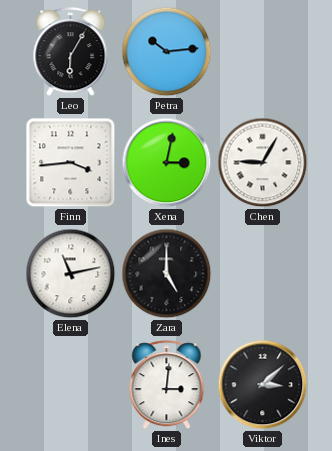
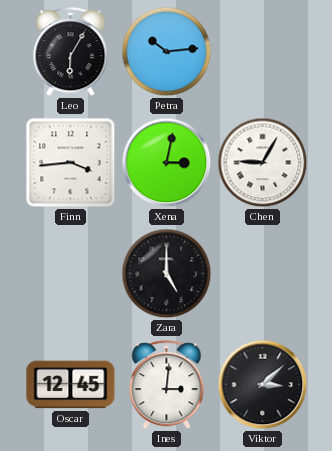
Elena: 11:13 -> none (71, 274)
Oscar: none -> 12:45 (71, 385)
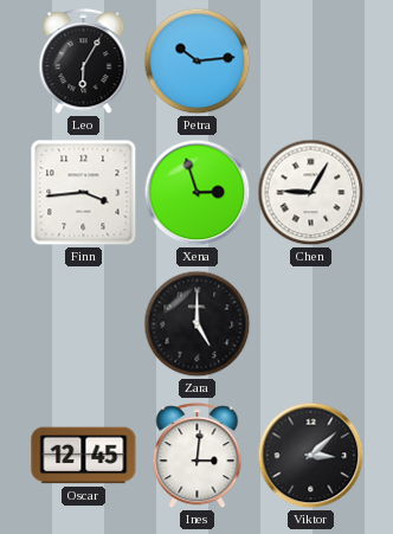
Xena: 3:02 -> 2:57 (198, 193)
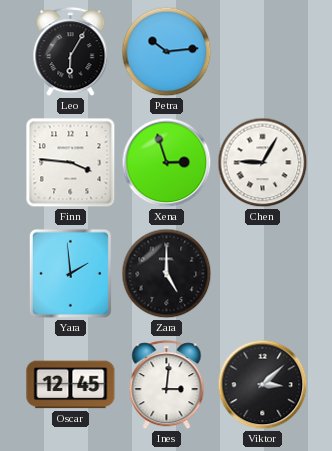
Finn: 3:44 -> 3:46 (71, 163)
Yara: none -> 1:59 (70, 273)
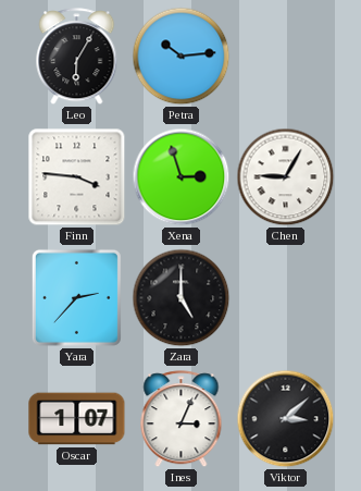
Yara: 1:59 -> 2:37 (76, 297)
Oscar: 12:45 -> 1:07 (77, 419)
Ines: 3:01 -> 3:04 (182, 419)
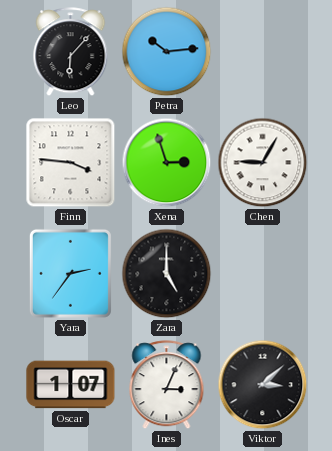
Leo: 6:05 -> 6:07 (71, 52)
Yara: 2:37 -> 2:36 (70, 273)
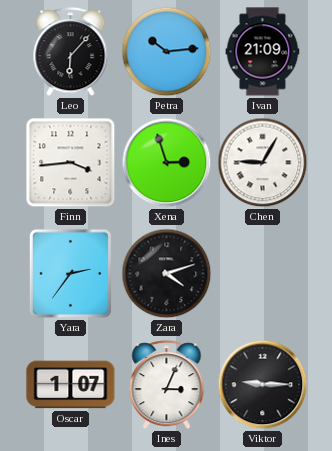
Ivan: none -> 21:09 (263, 52)
Finn: 3:46 -> 3:44 (71, 163)
Zara: 5:00 -> 4:12 (167, 274)
Viktor: 3:08 -> 9:15 (263, 385)
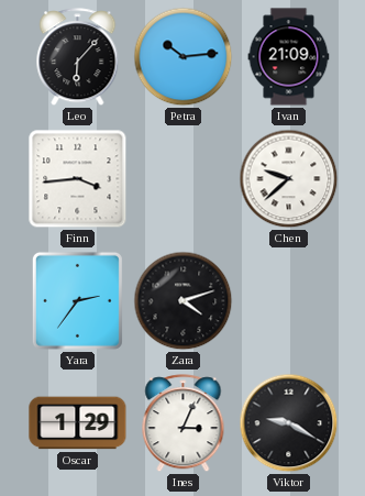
Xena: 2:57 -> none (167, 163)
Chen: 9:05 -> 9:38 (289, 179)
Oscar: 1:07 -> 1:29 (78, 423)
Viktor: 9:15 -> 9:20 (289, 423)
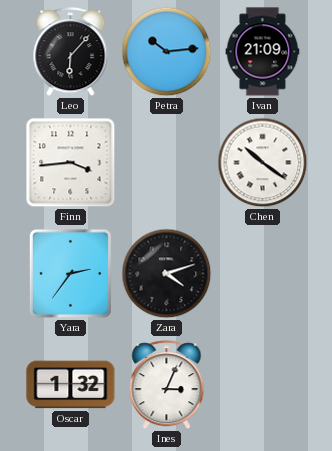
Chen: 9:38 -> 10:21 (263, 163)
Oscar: 1:29 -> 1:32 (71, 385)
Viktor: 9:20 -> none (289, 423)
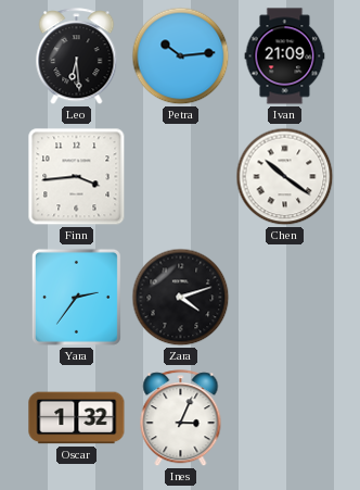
Leo: 6:07 -> 6:29 (77, 56)
